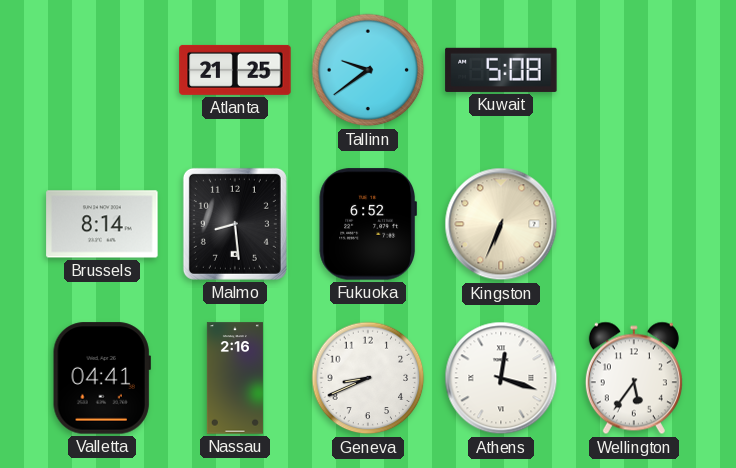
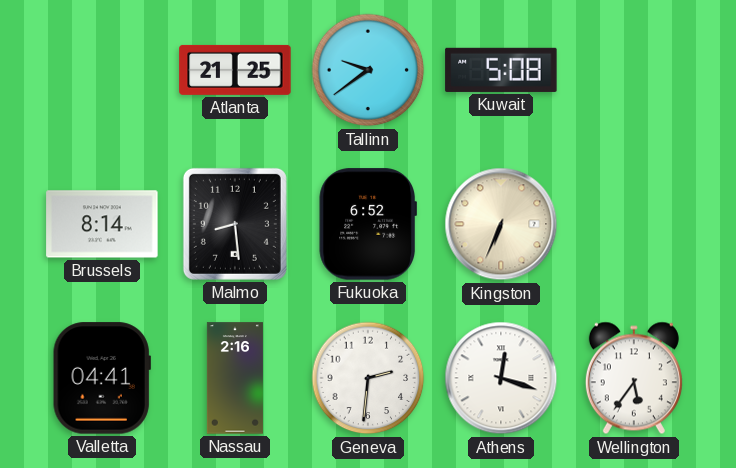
Geneva: 8:41 -> 2:31 (368, 378)
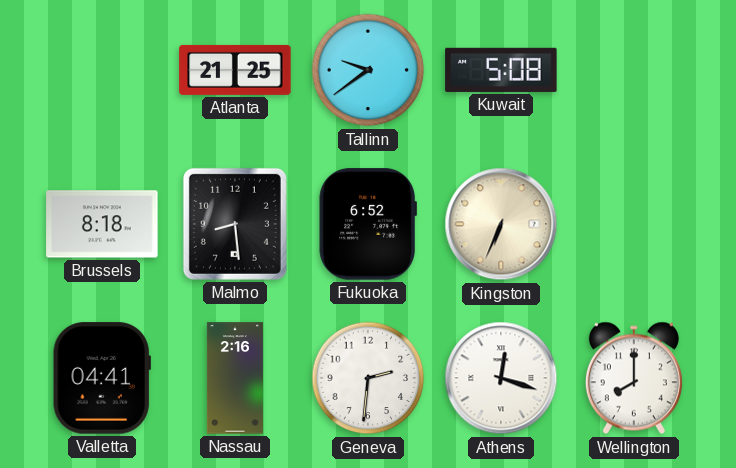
Brussels: 8:14 -> 8:18 (102, 224)
Wellington: 5:36 -> 8:00 (634, 378)
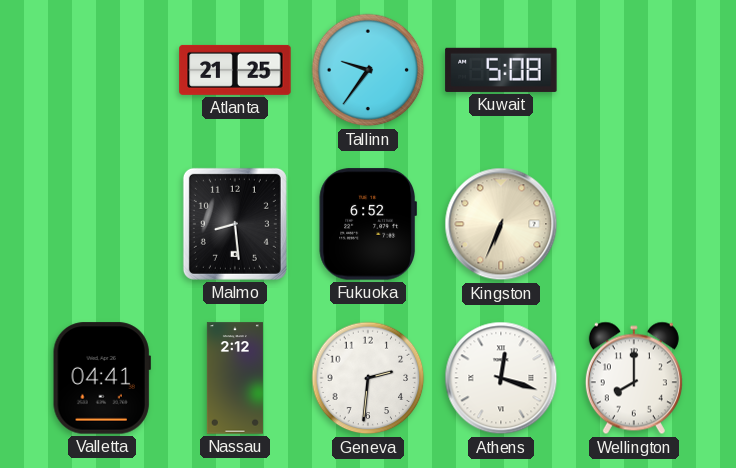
Tallinn: 9:39 -> 9:36 (368, 70)
Brussels: 8:18 -> none (102, 224)
Nassau: 2:16 -> 2:12 (235, 378)
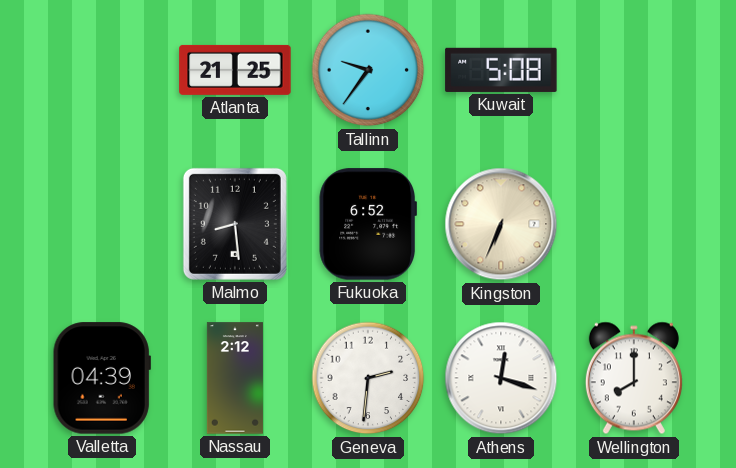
Valletta: 04:41 -> 04:39 (102, 378)
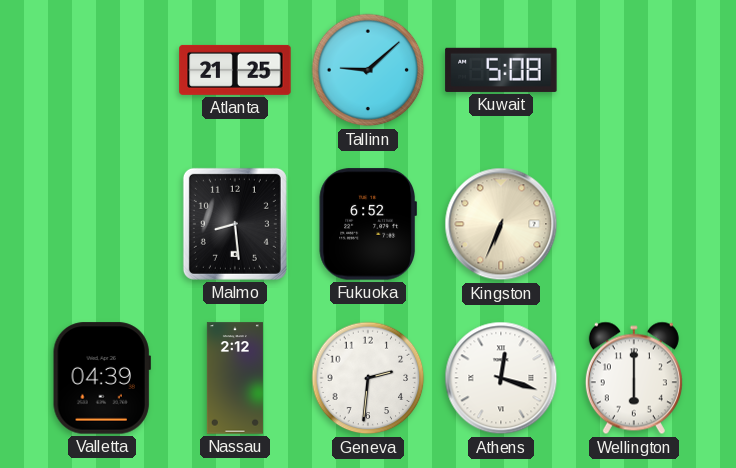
Tallinn: 9:36 -> 9:08 (368, 70)
Wellington: 8:00 -> 6:00 (634, 378)
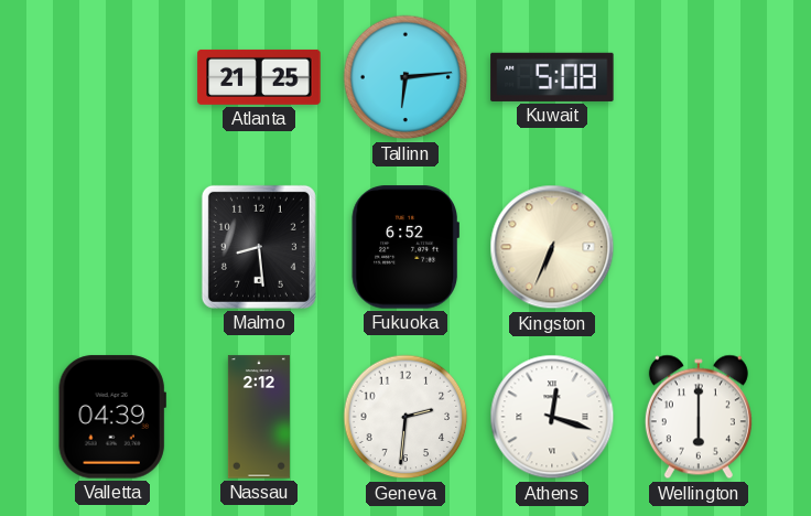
Tallinn: 9:08 -> 6:14 (405, 77)
